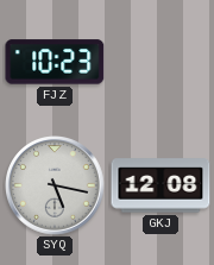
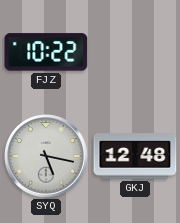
FJZ: 10:23 -> 10:22 (46, 52)
GKJ: 12:08 -> 12:48 (135, 156)
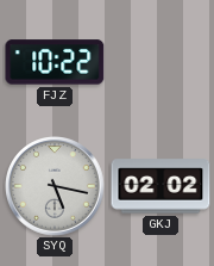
GKJ: 12:48 -> 02:02 (160, 186)
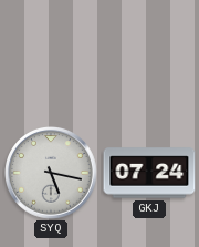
FJZ: 10:22 -> none (55, 62)
GKJ: 02:02 -> 07:24 (149, 173)
